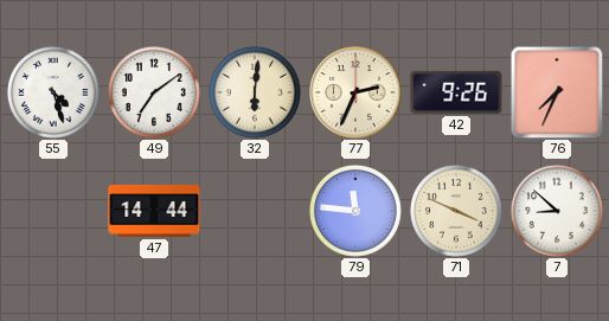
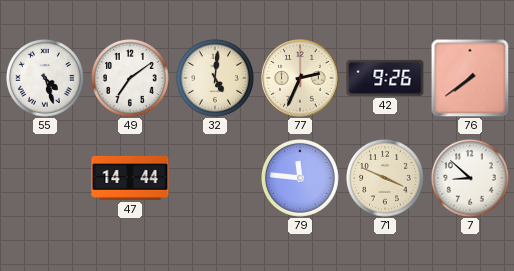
32: 6:01 -> 5:01 (215, 79)
76: 7:34 -> 7:39 (470, 78)
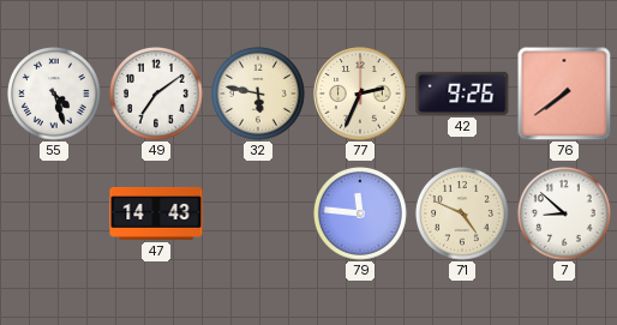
32: 5:01 -> 5:47 (258, 95)
47: 14:44 -> 14:43 (156, 213)
71: 3:49 -> 4:49 (462, 215)
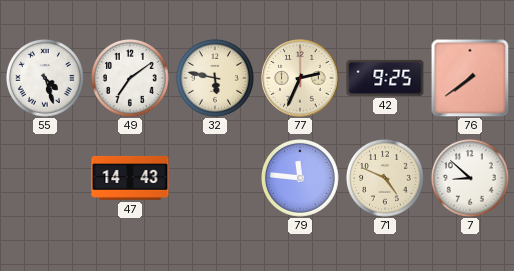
42: 9:26 -> 9:25 (385, 78)
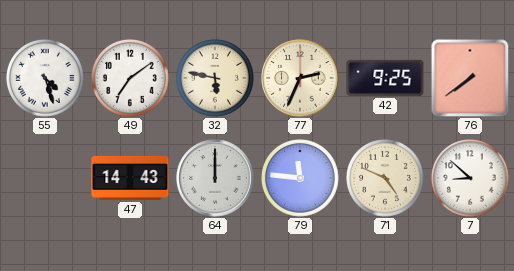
64: none -> 12:00 (215, 178)
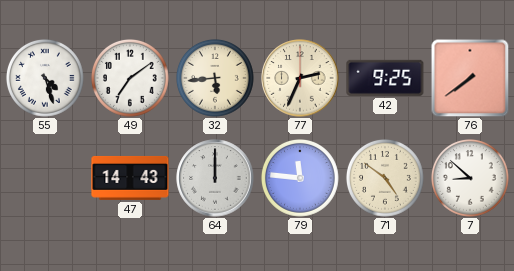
32: 5:47 -> 5:44 (215, 79)
71: 4:49 -> 4:51 (385, 179)
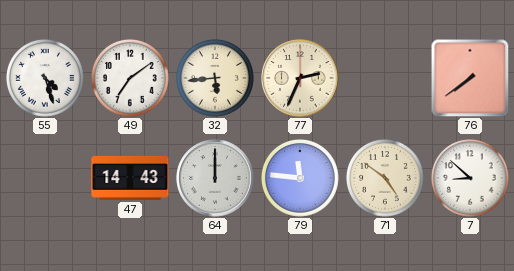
42: 9:25 -> none (385, 78)
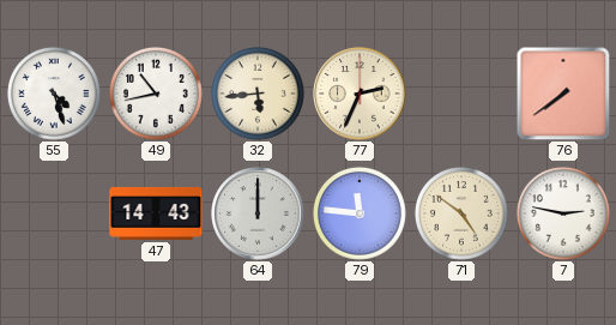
49: 7:09 -> 10:43 (156, 95)
7: 8:52 -> 2:47 (563, 215)
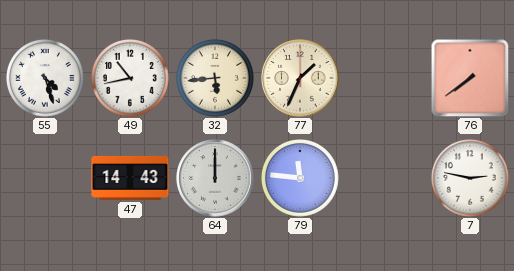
77: 2:34 -> 1:34 (300, 78)
71: 4:51 -> none (461, 215)
